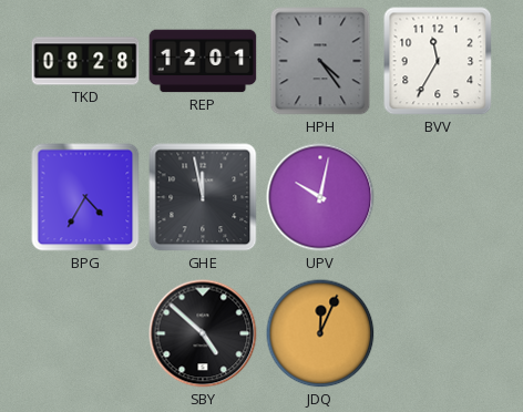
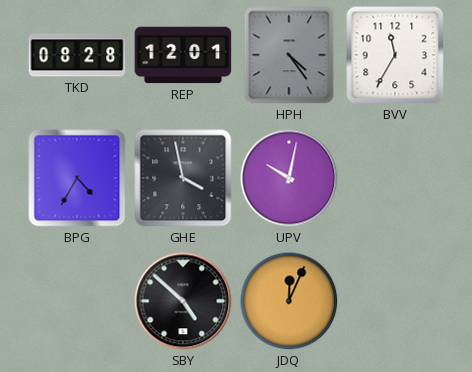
GHE: 11:58 -> 3:58 (183, 178)
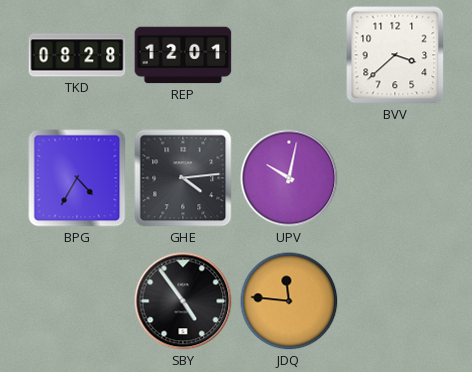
HPH: 4:24 -> none (289, 55)
BVV: 11:35 -> 3:38 (395, 55)
GHE: 3:58 -> 4:14 (183, 178)
SBY: 4:52 -> 4:54 (183, 301)
JDQ: 12:04 -> 11:46 (289, 301)
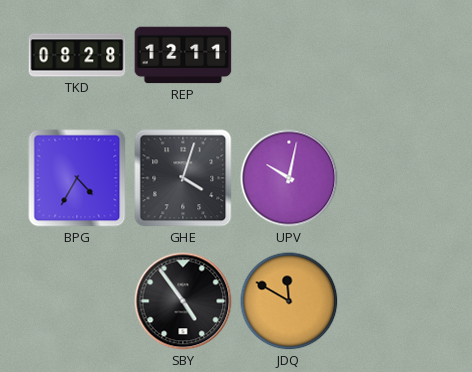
REP: 12:01 -> 12:11 (183, 55)
BVV: 3:38 -> none (395, 55)
GHE: 4:14 -> 4:03 (183, 178)
JDQ: 11:46 -> 11:50 (289, 301)
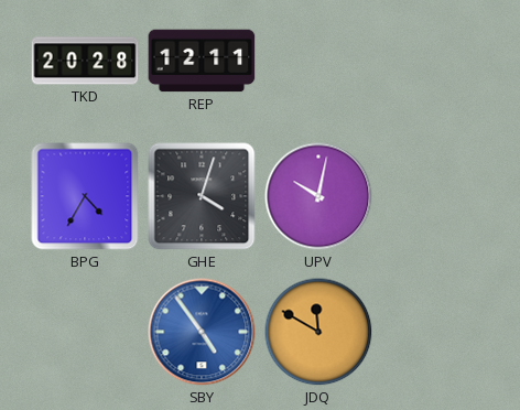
TKD: 08:28 -> 20:28 (85, 61)
SBY dial: black -> blue (202, 332)
